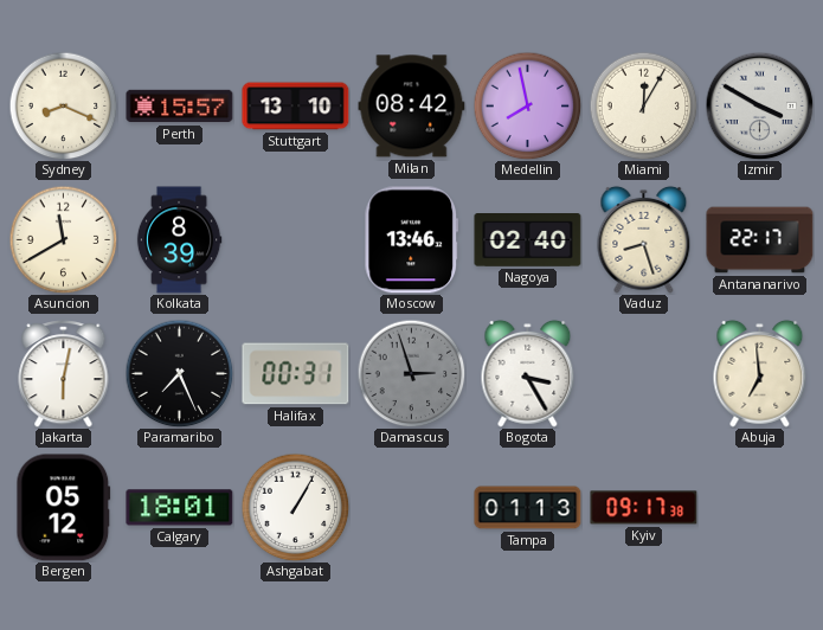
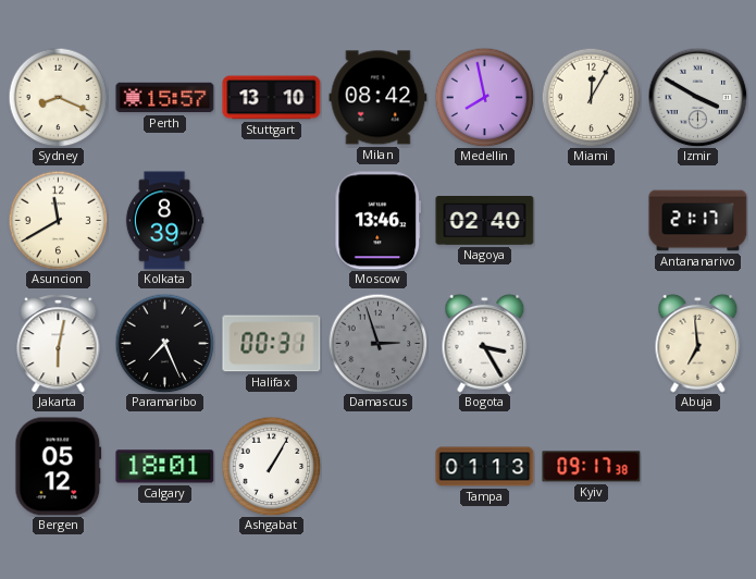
Vaduz: 8:27 -> none (644, 239)
Antananarivo: 22:17 -> 21:17 (698, 221)
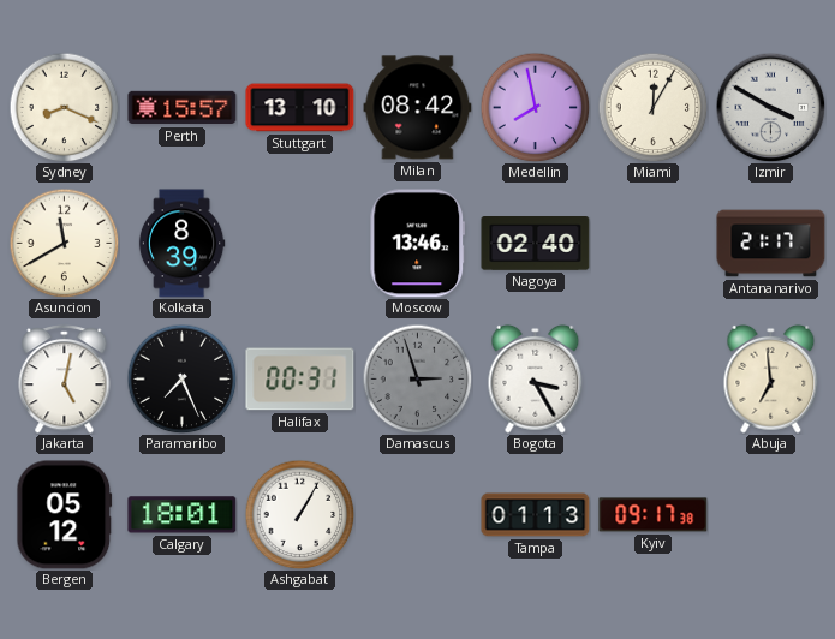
Jakarta: 6:02 -> 5:02 (65, 380)
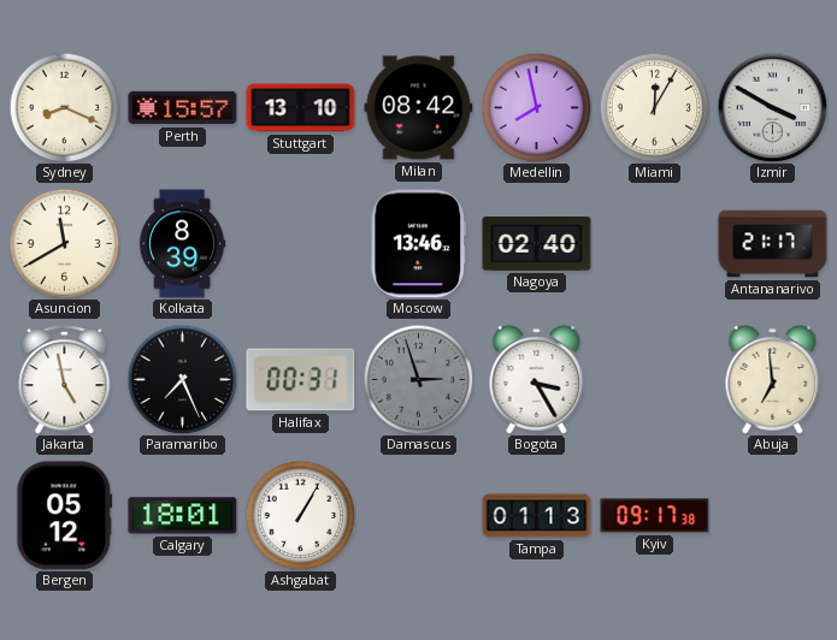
Jakarta: 5:02 -> 4:58 (65, 380)
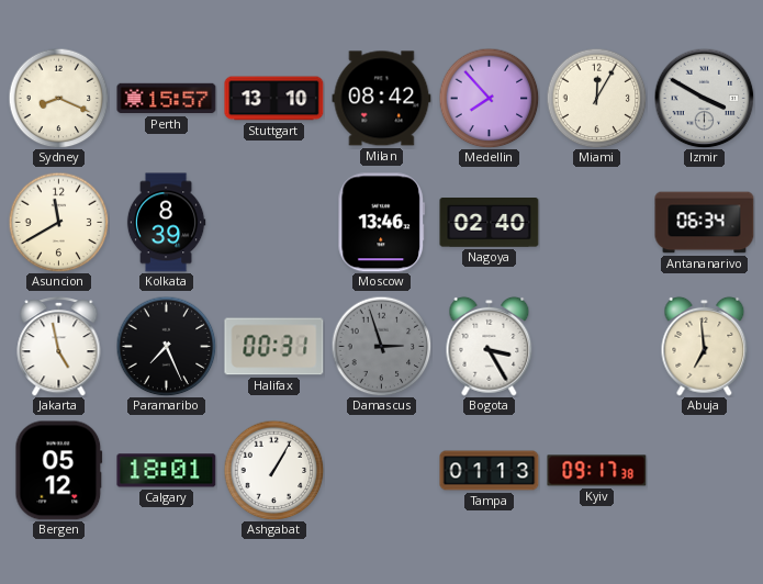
Medellin: 7:58 -> 7:53 (489, 98)
Antananarivo: 21:17 -> 06:34 (705, 223)
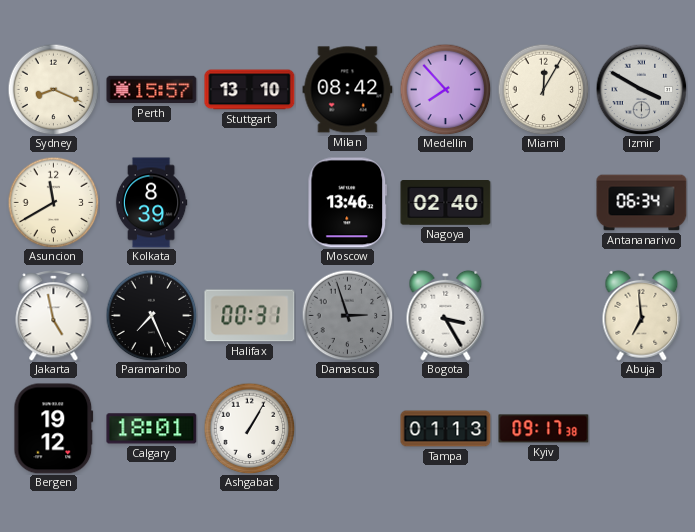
Bergen: 05:12 -> 19:12 (54, 429)
